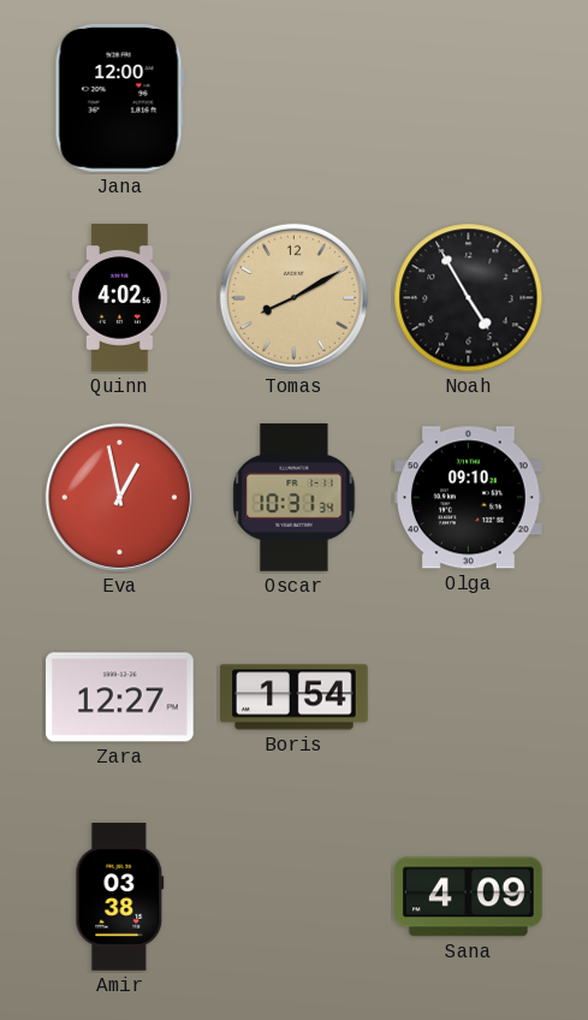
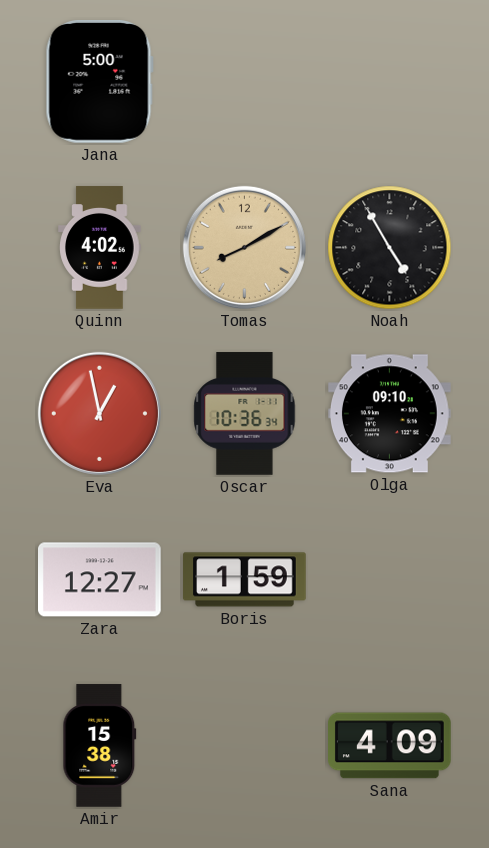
Jana: 12:00 -> 5:00 (99, 81)
Oscar: 10:31 -> 10:36 (245, 414)
Boris: 1:54 -> 1:59 (245, 580)
Amir: 03:38 -> 15:38 (100, 746)
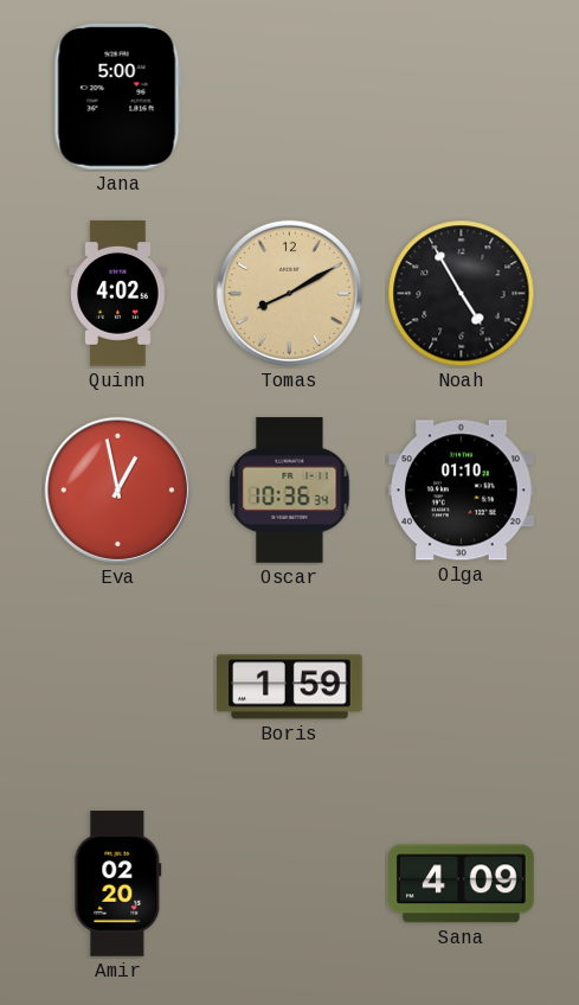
Olga: 09:10 -> 01:10 (462, 491)
Zara: 12:27 -> none (100, 580)
Amir: 15:38 -> 02:20 (118, 884)
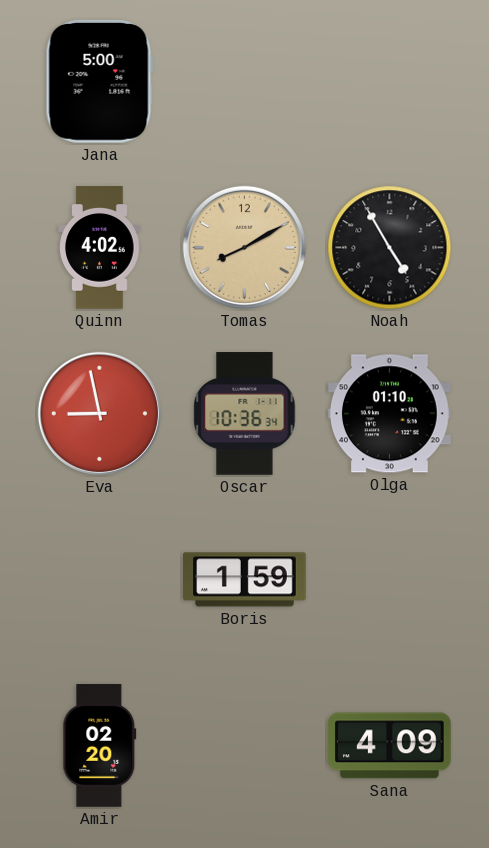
Eva: 12:58 -> 8:58 (99, 413)
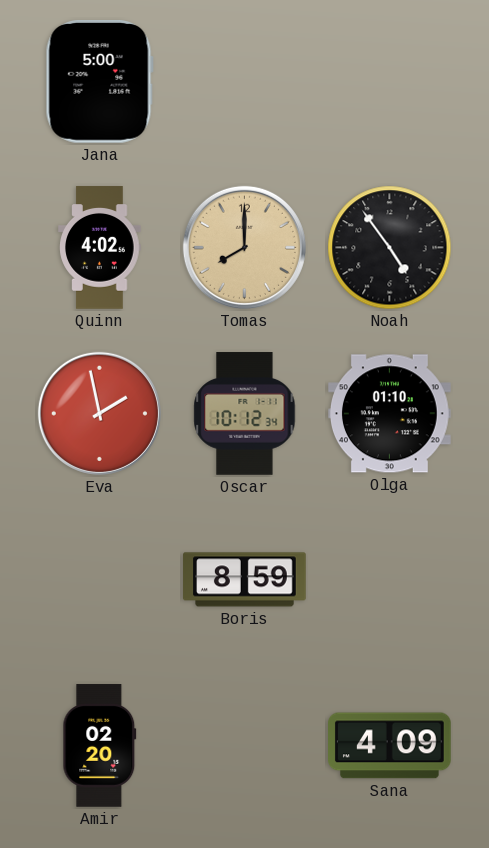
Tomas: 8:10 -> 8:00 (244, 247)
Noah: 4:55 -> 4:54 (390, 248)
Eva: 8:58 -> 1:58 (99, 413)
Oscar: 10:36 -> 10:12 (245, 414)
Boris: 1:59 -> 8:59 (245, 580)
